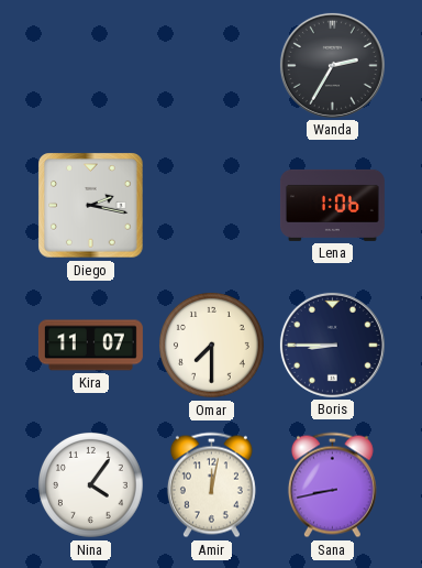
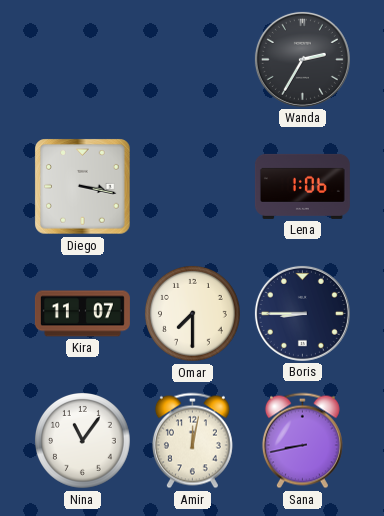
Diego: 2:17 -> 3:17 (83, 187)
Nina: 4:06 -> 11:06 (83, 441)
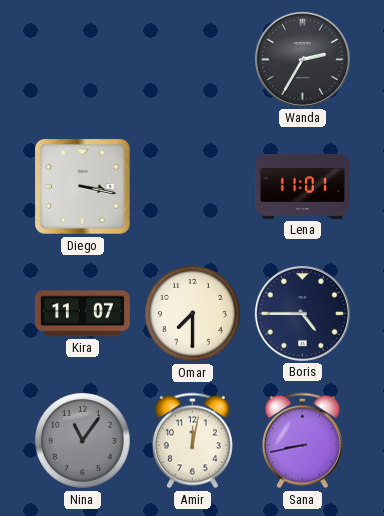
Lena: 1:06 -> 11:01 (302, 186)
Boris: 8:45 -> 4:45 (302, 313)
Nina dial: white -> grey (83, 441)
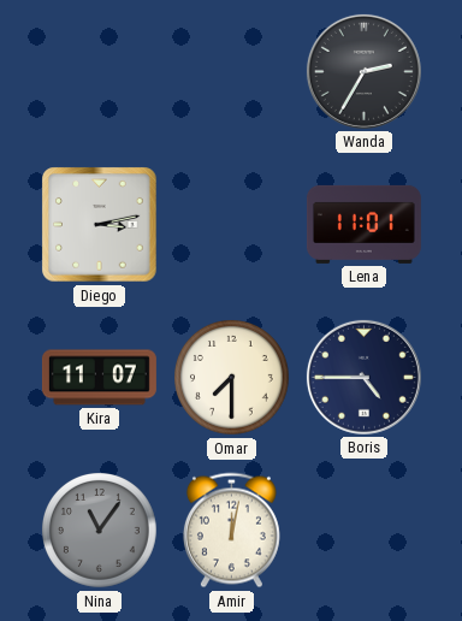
Diego: 3:17 -> 3:13 (100, 225)
Sana: 8:43 -> none (302, 441)
